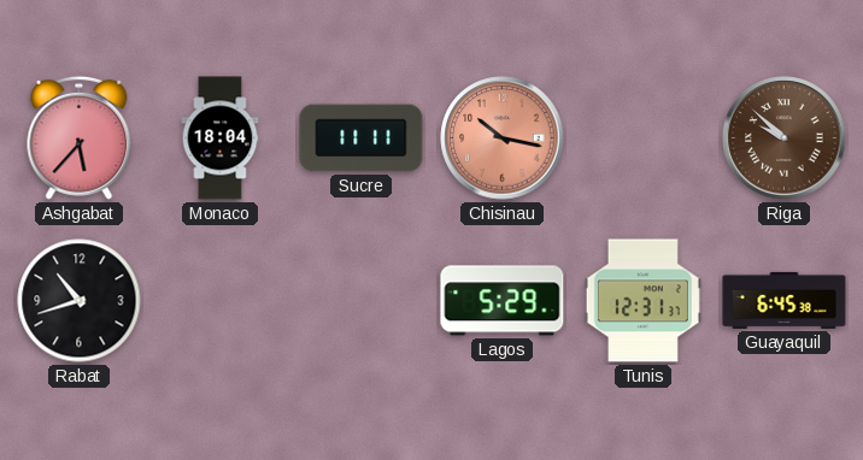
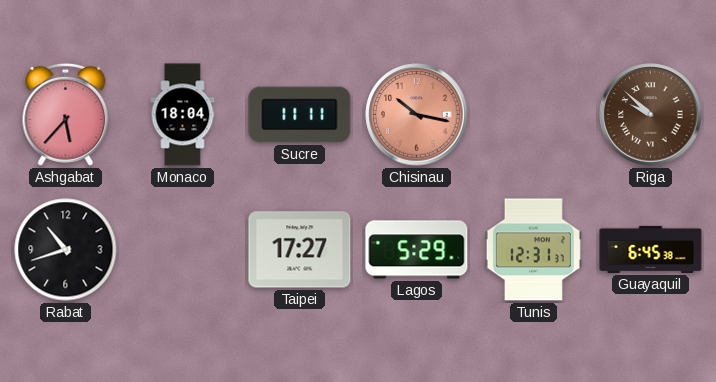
Taipei: none -> 17:27 (300, 250)
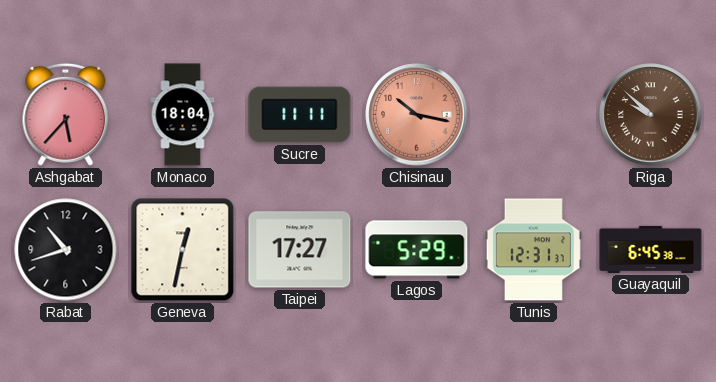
Geneva: none -> 12:32 (183, 250)
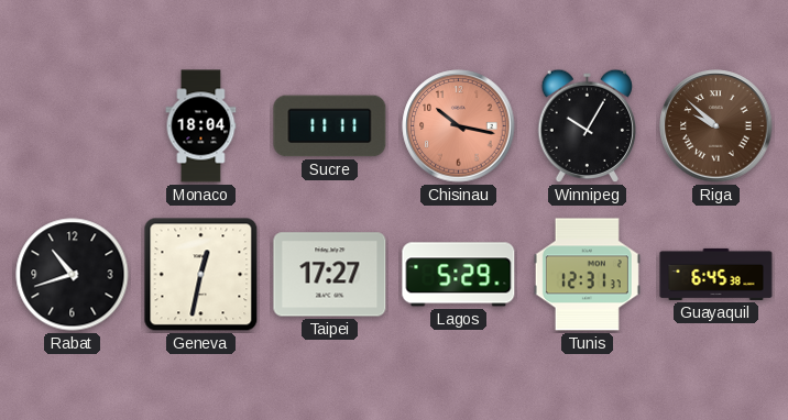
Ashgabat: 5:37 -> none (66, 114)
Winnipeg: none -> 10:05 (588, 126)
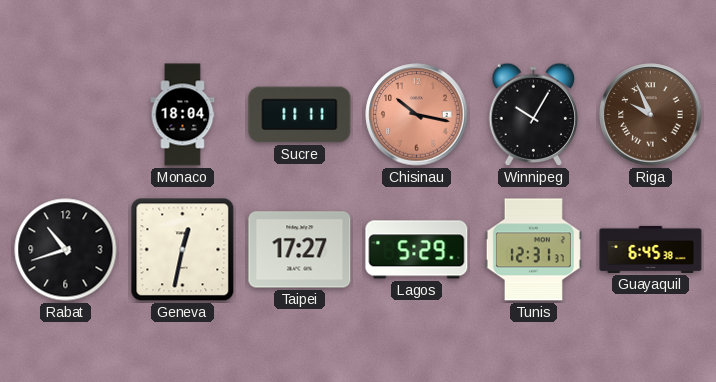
Riga: 9:52 -> 9:56 (651, 115)
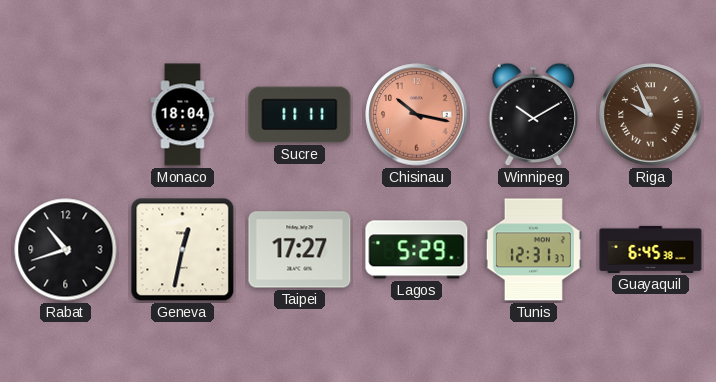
Winnipeg: 10:05 -> 10:10 (534, 115)
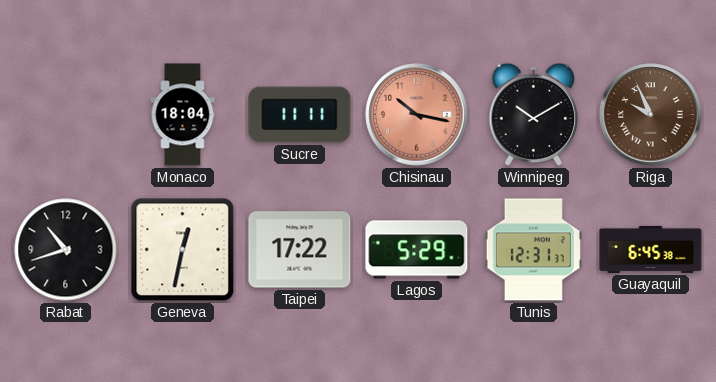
Taipei: 17:27 -> 17:22 (300, 250)
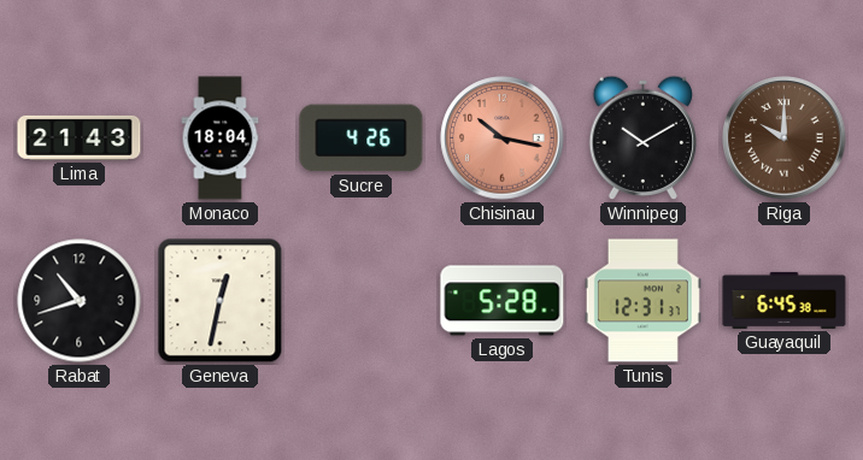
Lima: none -> 21:43 (80, 137)
Sucre: 11:11 -> 4:26 (362, 138)
Riga: 9:56 -> 10:00 (785, 138)
Taipei: 17:22 -> none (300, 250)
Lagos: 5:29 -> 5:28 (503, 301)
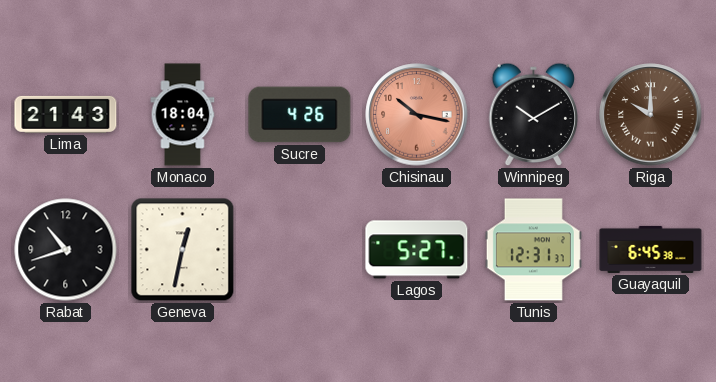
Lagos: 5:28 -> 5:27 (417, 250)
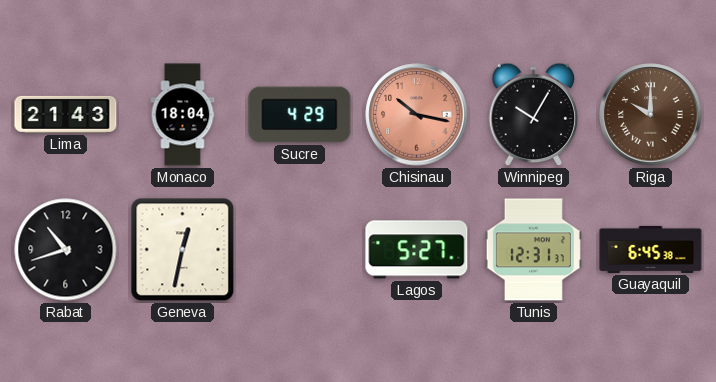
Sucre: 4:26 -> 4:29 (300, 115)
Winnipeg: 10:10 -> 10:05 (534, 115)
